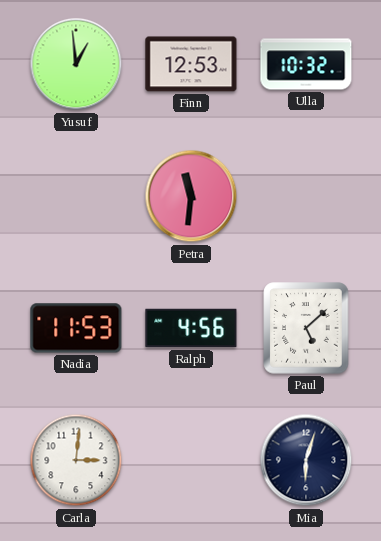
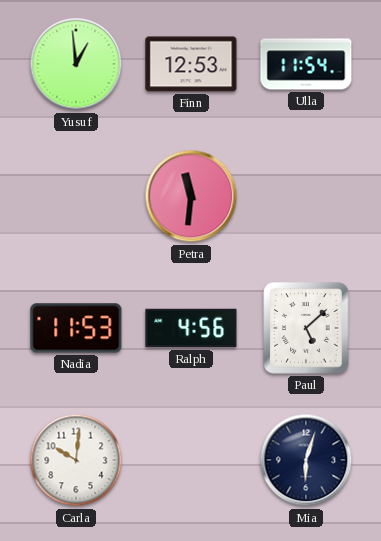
Ulla: 10:32 -> 11:54 (306, 64)
Carla: 3:01 -> 10:01 (76, 460)
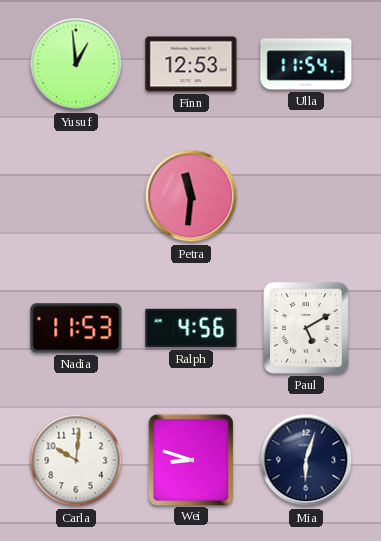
Paul: 5:08 -> 5:10 (306, 328)
Wei: none -> 8:48 (190, 459)
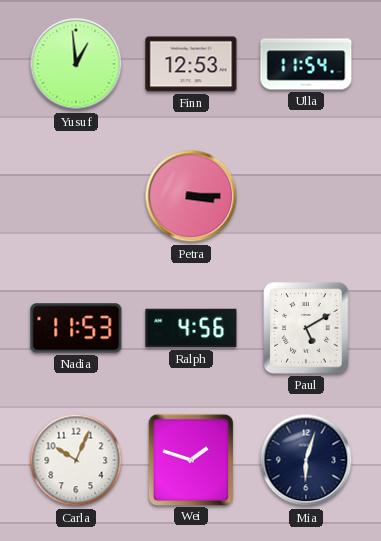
Petra: 11:31 -> 3:15 (191, 196)
Carla: 10:01 -> 10:04 (76, 460)
Wei: 8:48 -> 1:48 (190, 459)
